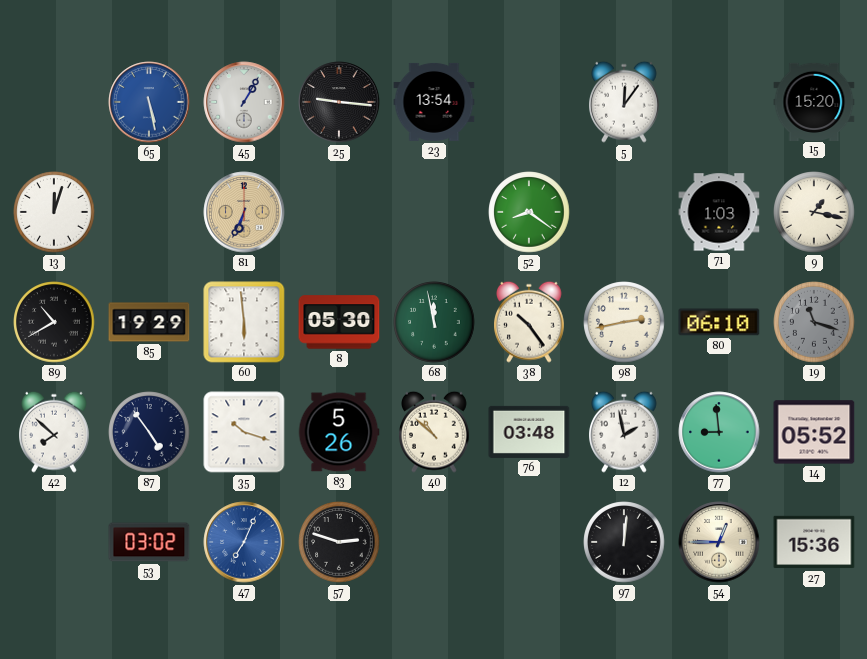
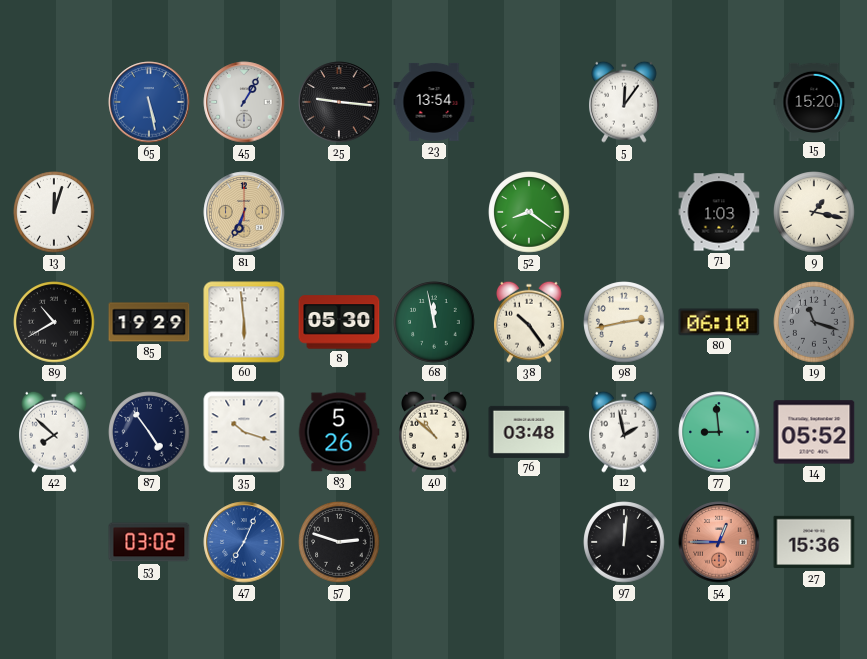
54 dial: cream -> salmon (719, 542)
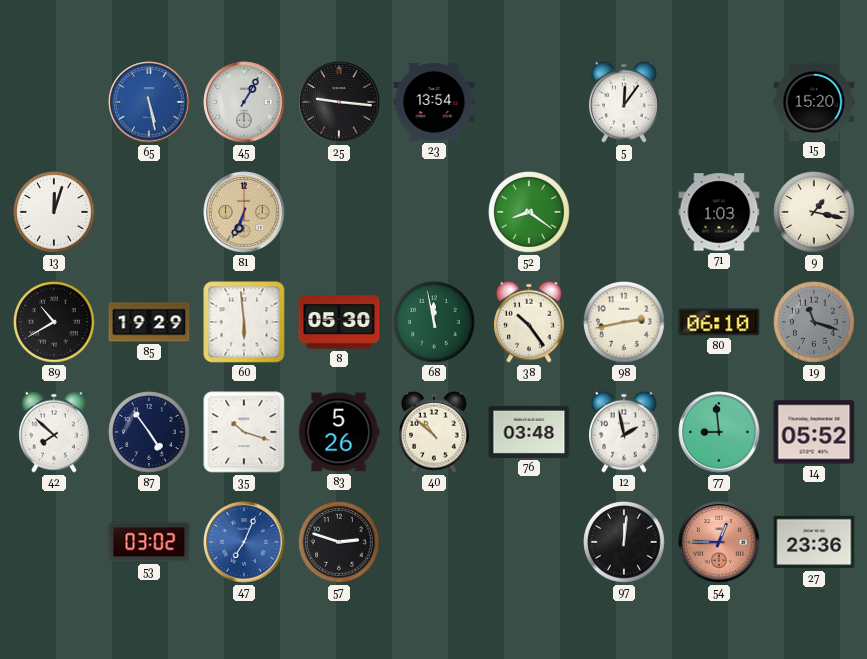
27: 15:36 -> 23:36 (814, 542)
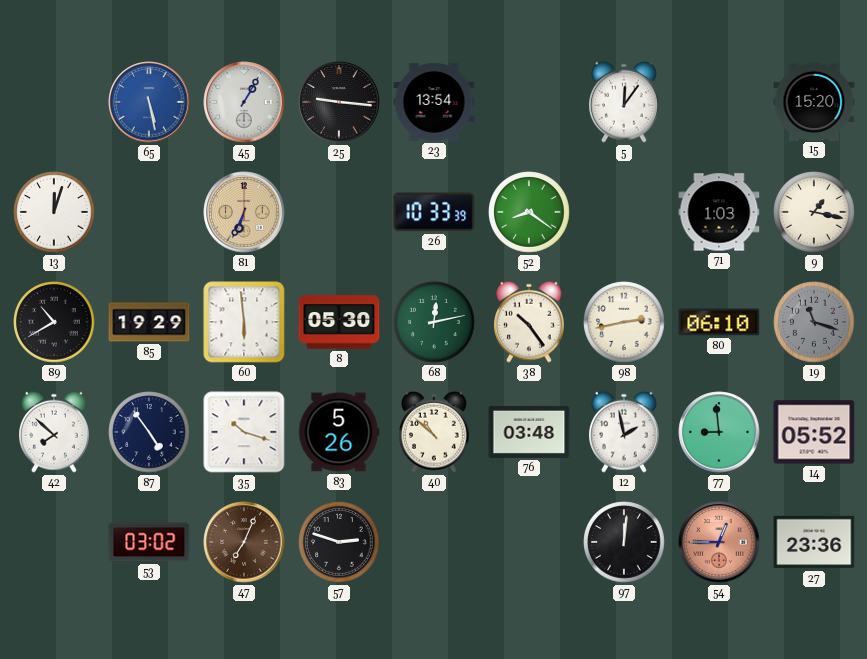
26: none -> 10:33 (434, 212)
68: 11:58 -> 12:13 (434, 322)
47 dial: blue -> brown (244, 542)
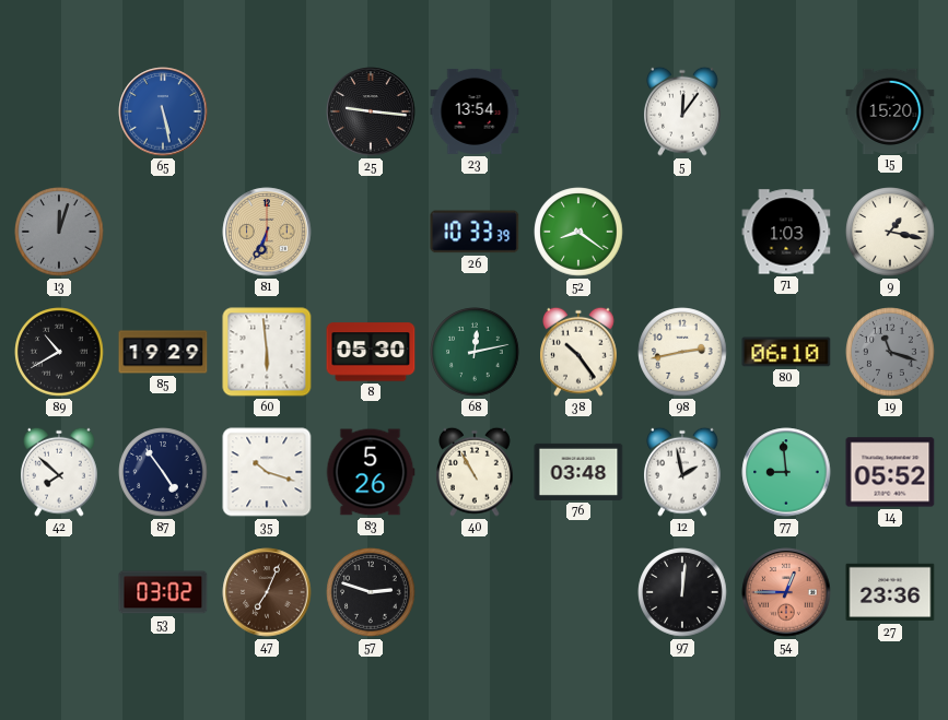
45: 1:05 -> none (244, 102)
13 dial: white -> grey (59, 232)
40: 10:52 -> 10:55 (476, 472)
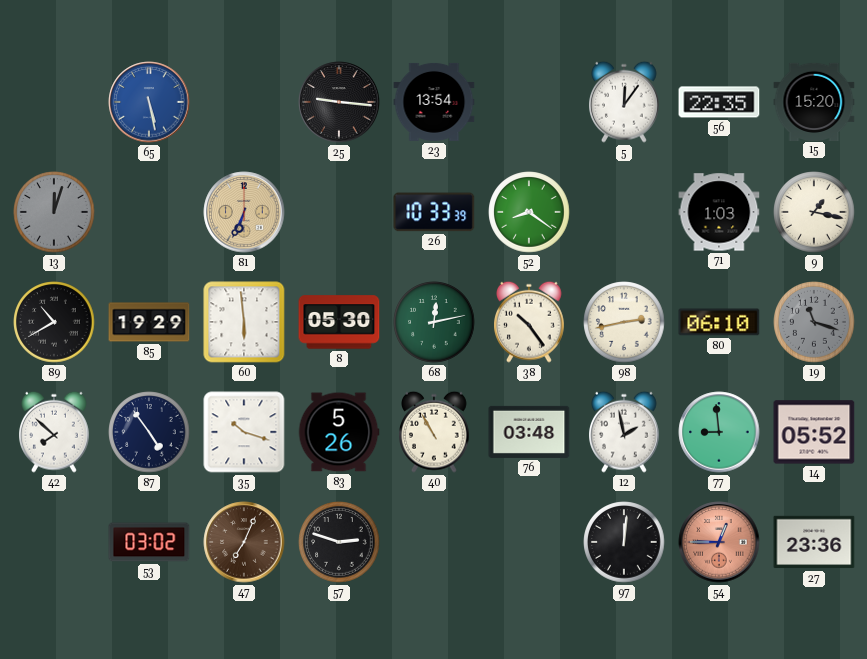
56: none -> 22:35 (719, 102)
